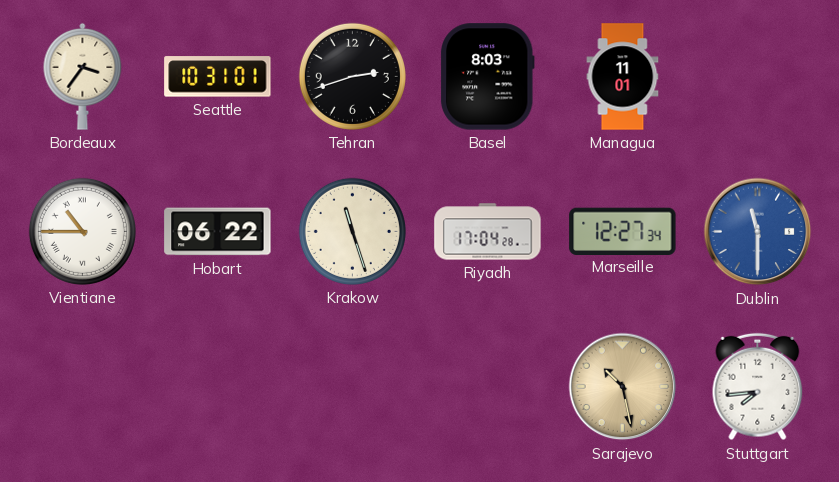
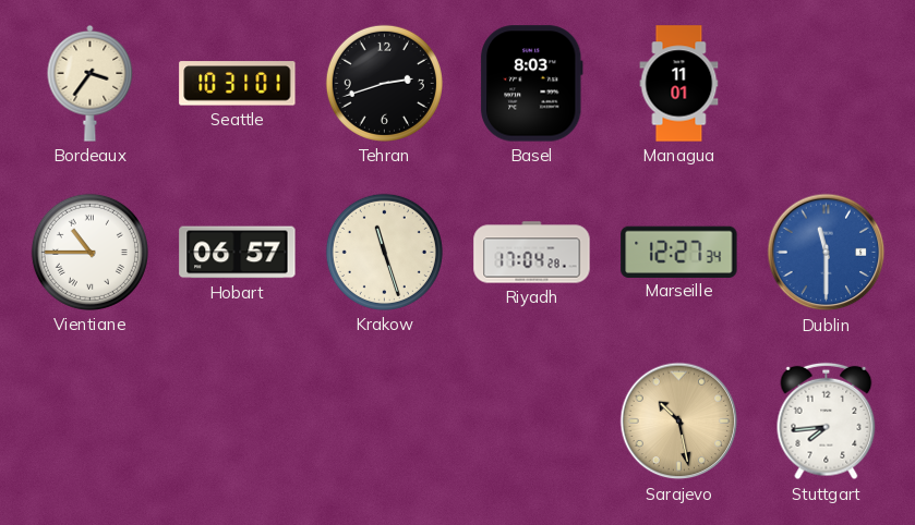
Hobart: 06:22 -> 06:57 (238, 253)
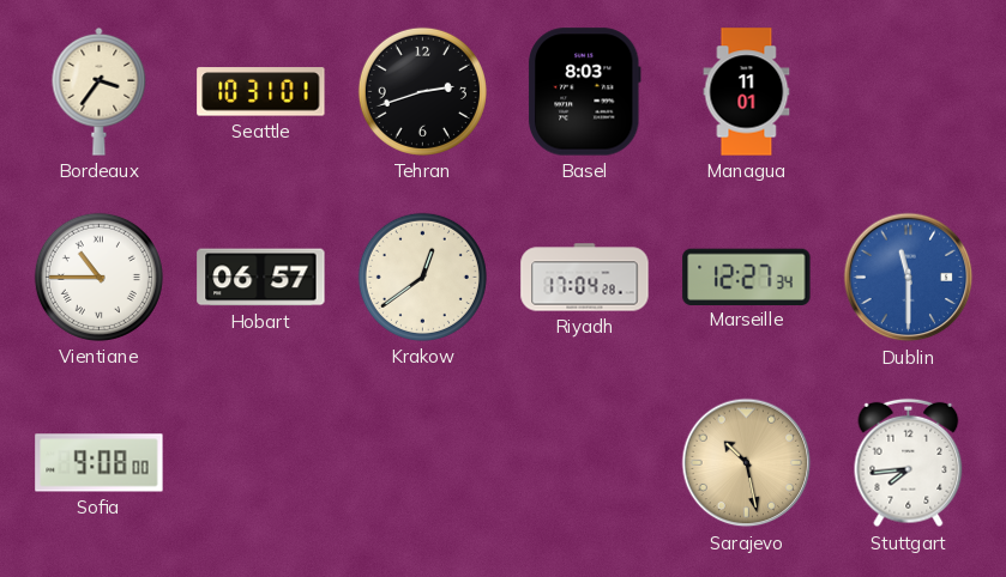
Krakow: 11:27 -> 12:39 (422, 277)
Sofia: none -> 9:08 (100, 463)
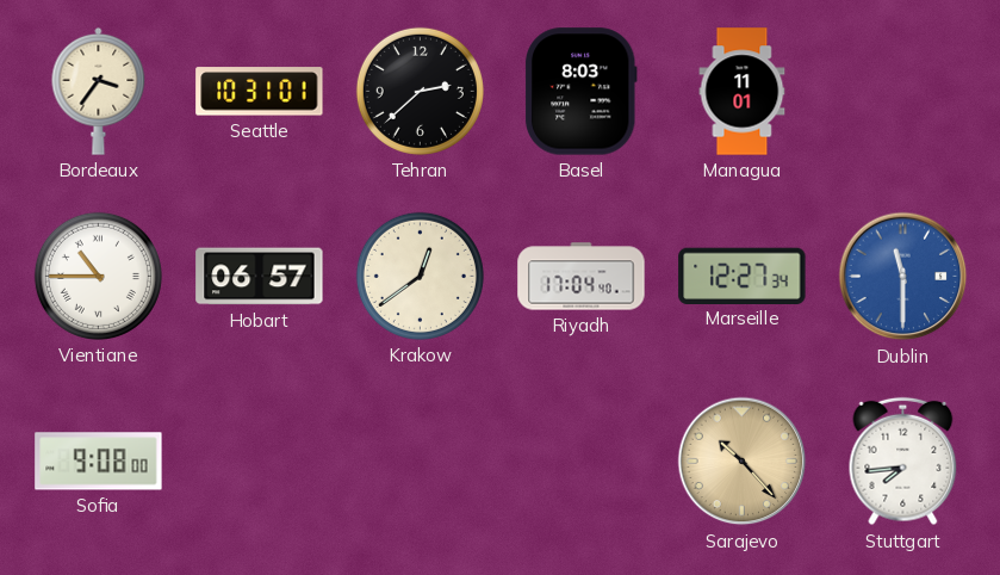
Tehran: 2:42 -> 2:38 (420, 91)
Riyadh: 17:04:28 -> 17:04:40 (582, 277)
Sarajevo: 10:28 -> 10:23 (743, 462)
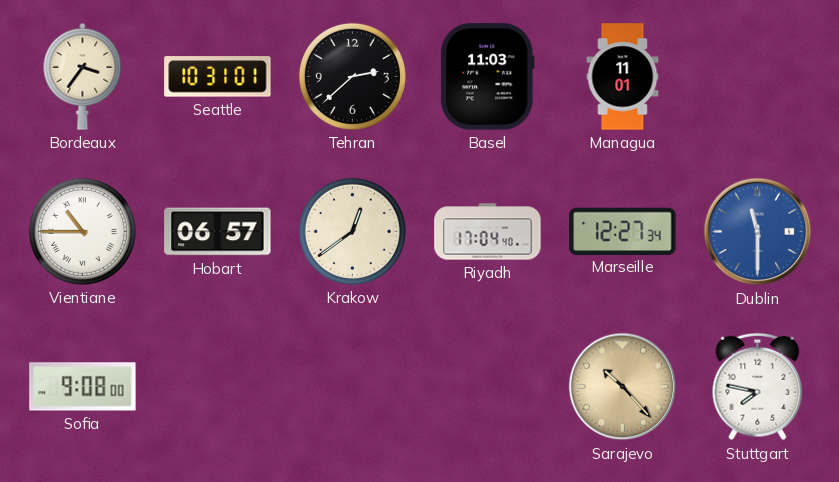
Basel: 8:03 -> 11:03 (487, 77)
Stuttgart: 7:44 -> 7:47 (758, 387)
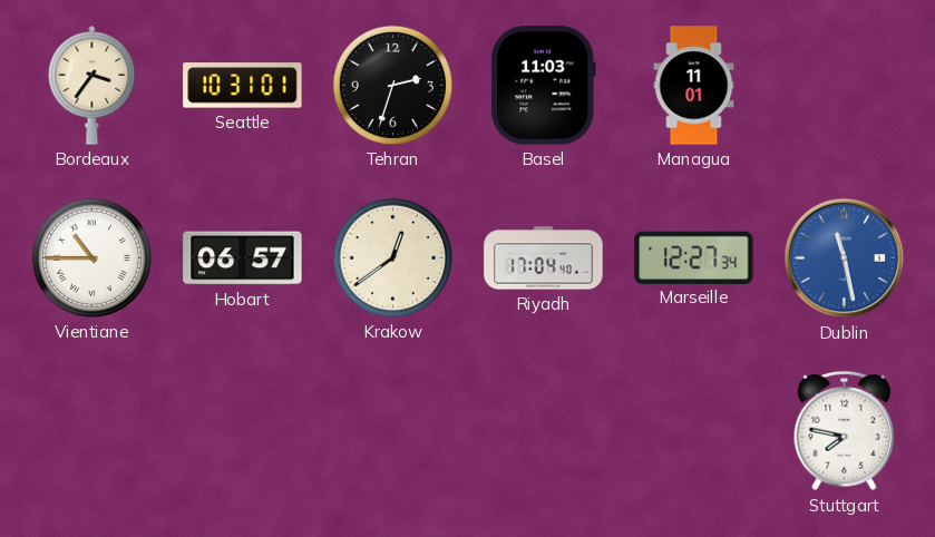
Tehran: 2:38 -> 2:33 (392, 85)
Dublin: 11:30 -> 11:28 (845, 258)
Sofia: 9:08 -> none (83, 387)
Sarajevo: 10:23 -> none (623, 387)
